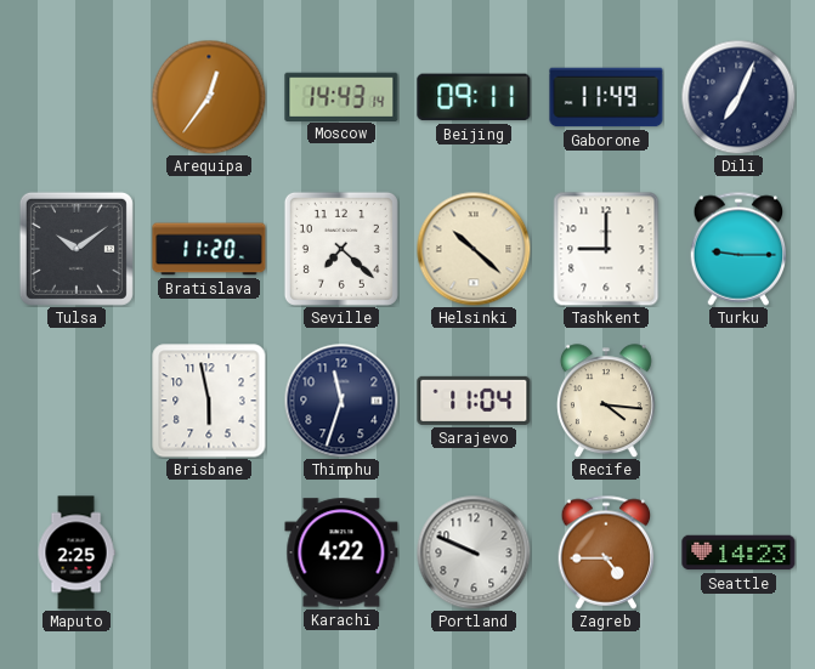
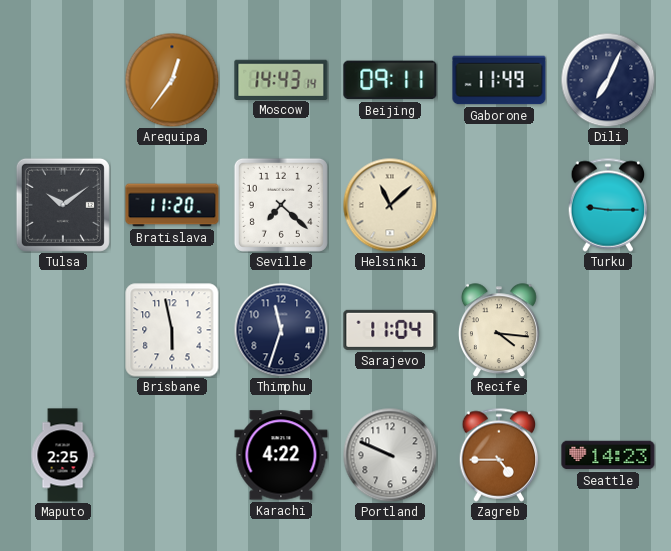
Helsinki: 10:22 -> 11:08 (390, 205)
Tashkent: 9:00 -> none (606, 249)
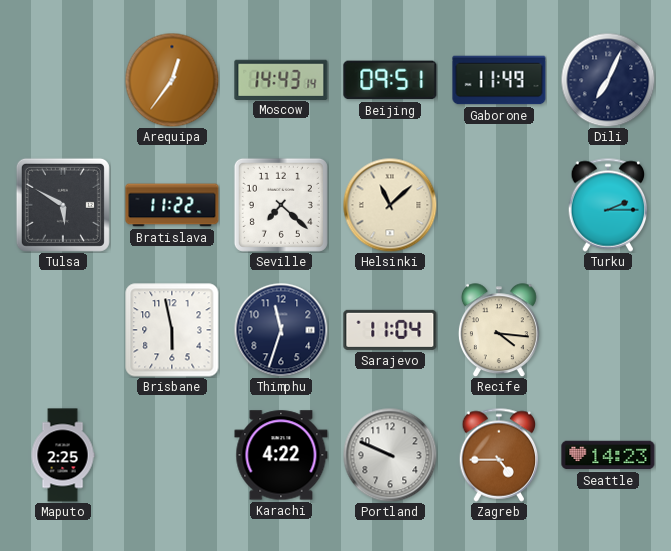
Beijing: 09:11 -> 09:51 (390, 80)
Tulsa: 10:09 -> 5:50 (63, 205)
Bratislava: 11:20 -> 11:22 (172, 205)
Turku: 9:15 -> 2:15 (608, 205)
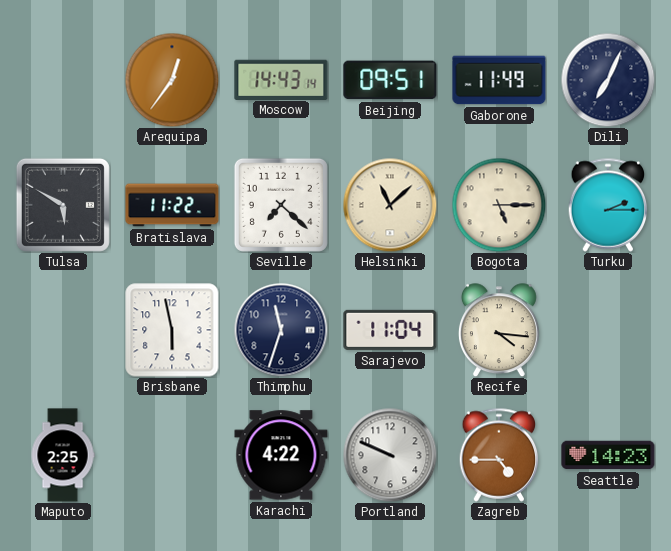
Bogota: none -> 5:15 (499, 205)
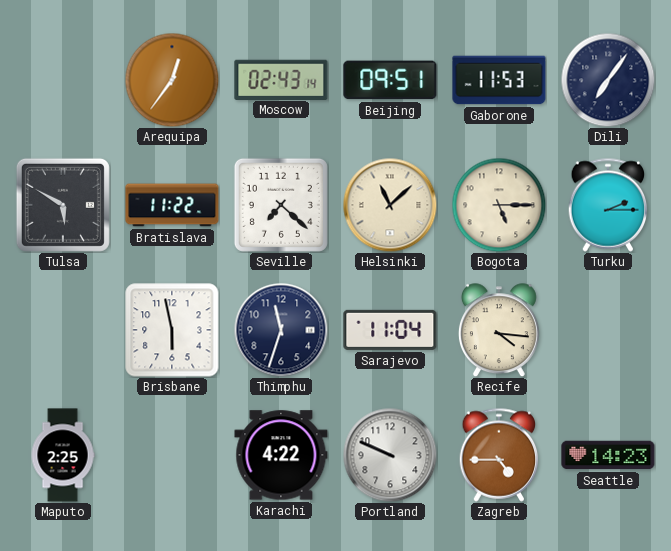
Moscow: 14:43 -> 02:43 (281, 79)
Gaborone: 11:49 -> 11:53 (499, 80)
Dili: 7:04 -> 7:06 (608, 80)
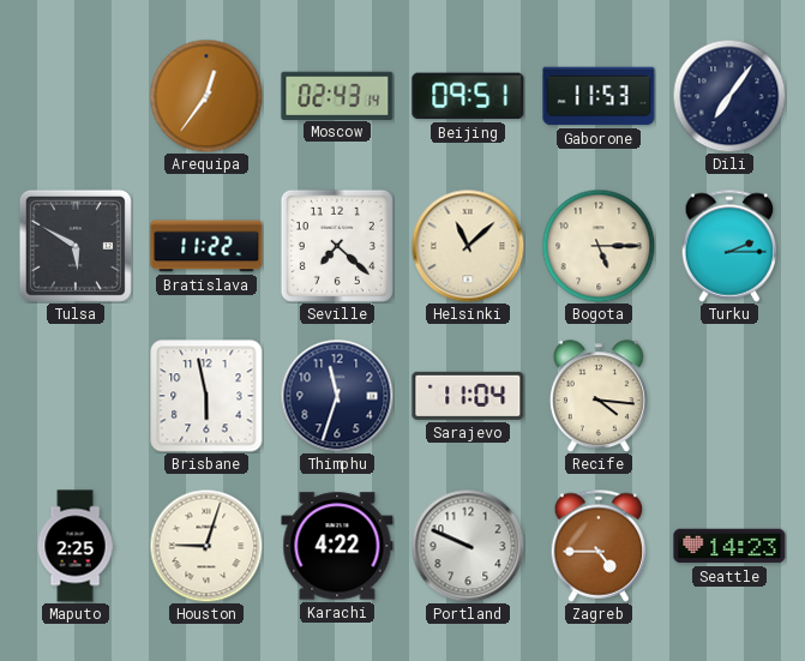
Houston: none -> 9:03 (206, 546)
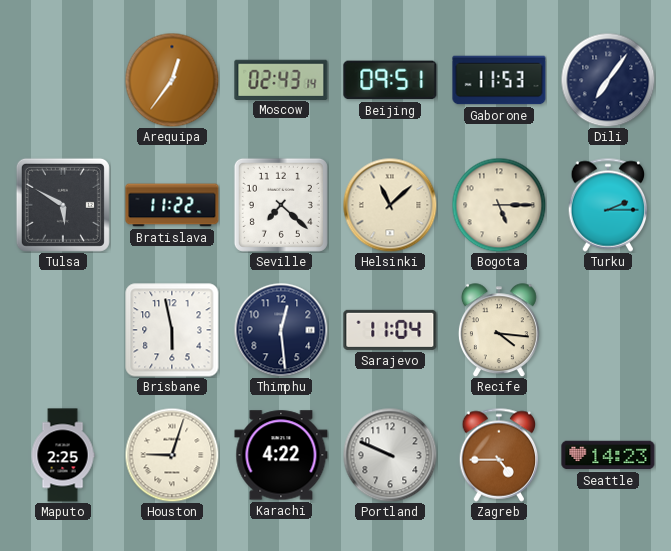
Thimphu: 11:33 -> 12:29 (281, 330)
